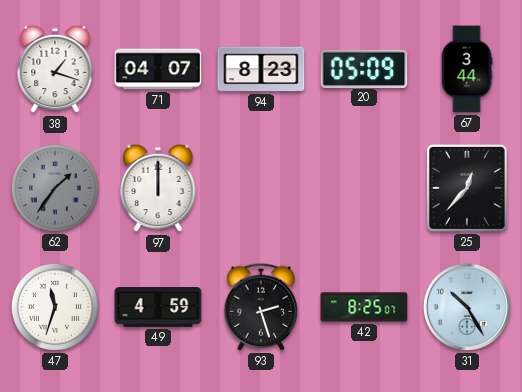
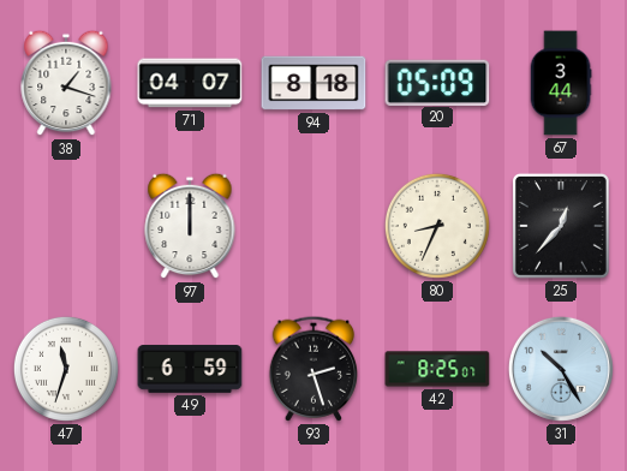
94: 8:23 -> 8:18 (313, 83)
62: 1:36 -> none (55, 188)
80: none -> 8:34 (437, 226)
49: 4:59 -> 6:59 (190, 369)
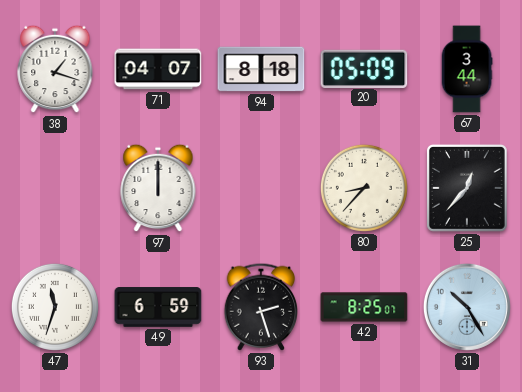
80: 8:34 -> 8:37 (364, 188)
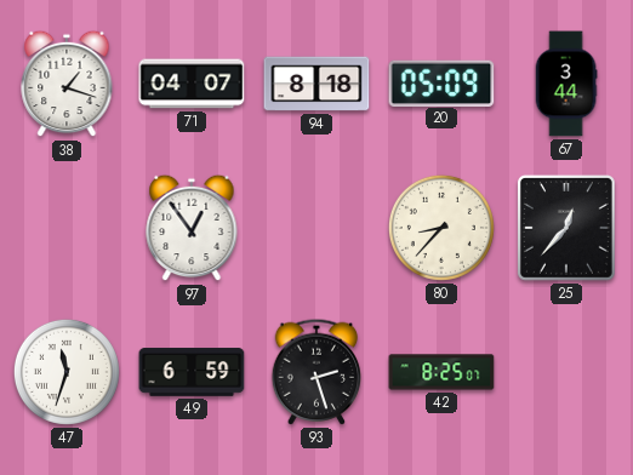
97: 12:00 -> 12:54 (192, 228)
31: 10:25 -> none (467, 307)
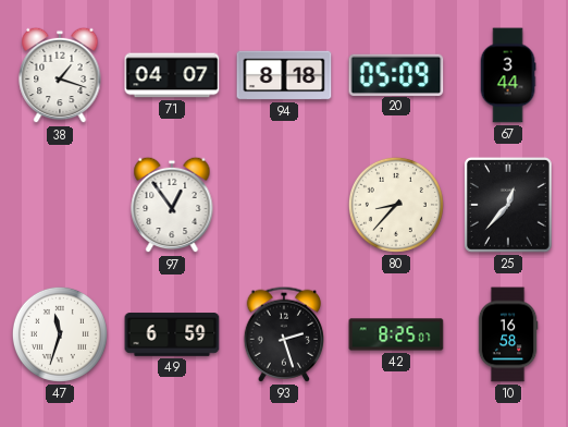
10: none -> 16:58 (508, 334)
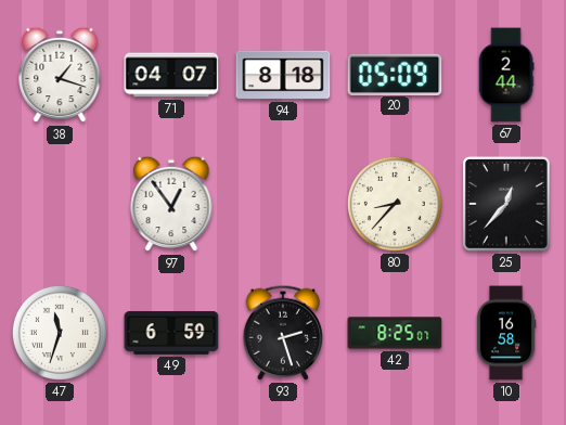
67: 3:44 -> 2:44 (506, 75)
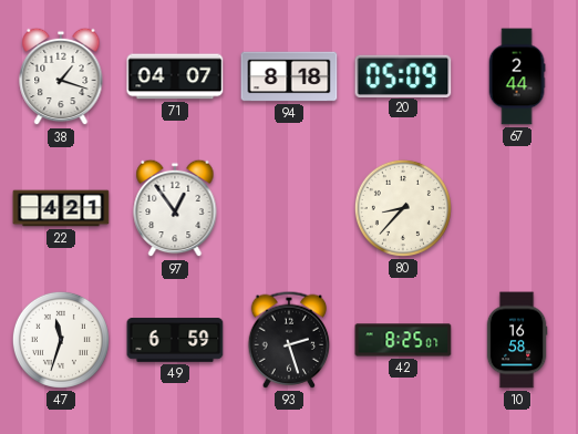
22: none -> 4:21 (61, 208)
25: 12:37 -> none (506, 204)
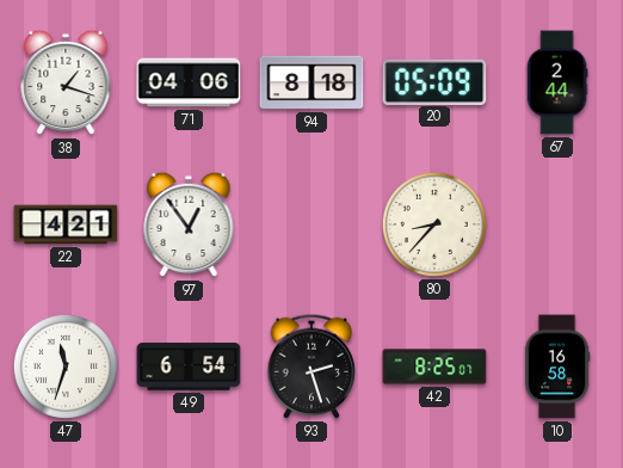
71: 04:07 -> 04:06 (189, 82)
49: 6:59 -> 6:54 (189, 367)
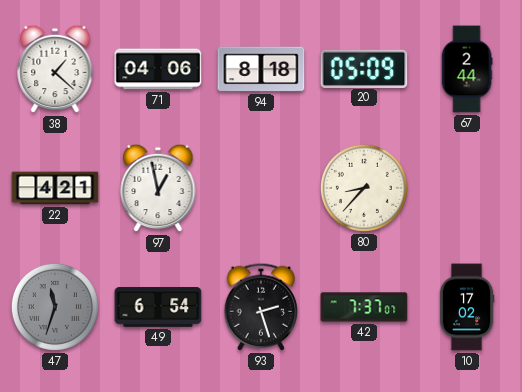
38: 1:18 -> 1:22 (55, 69)
97: 12:54 -> 12:58 (158, 188)
47 dial: white -> grey (55, 307)
42: 8:25 -> 7:37 (364, 307)
10: 16:58 -> 17:02 (467, 307)
